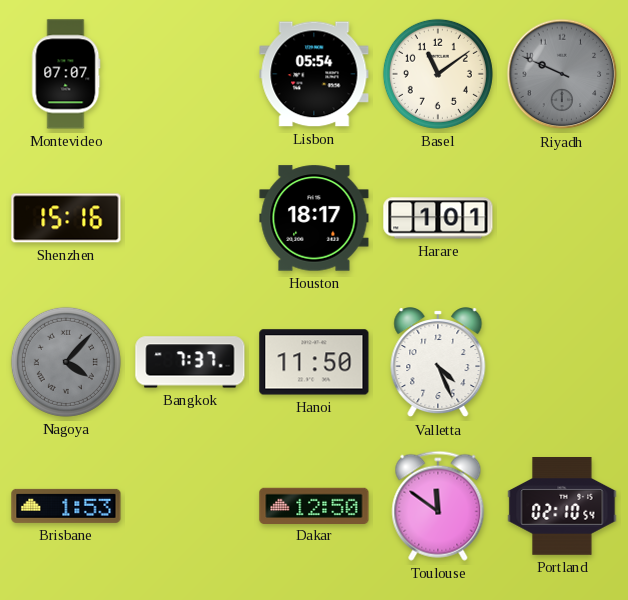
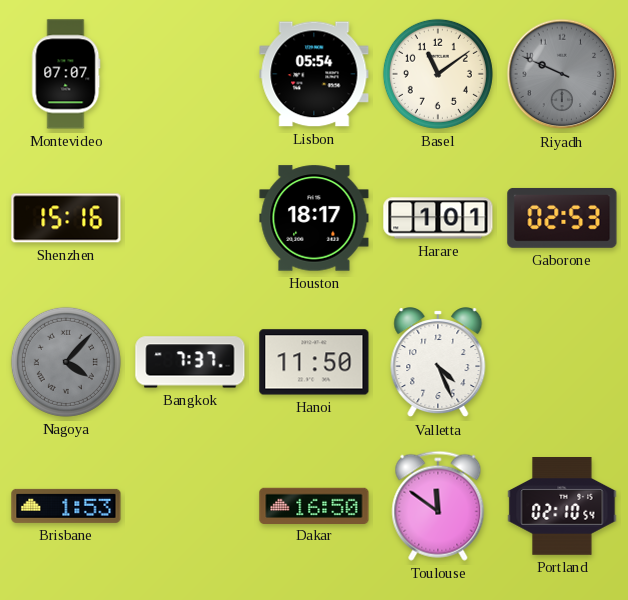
Gaborone: none -> 02:53 (562, 218)
Dakar: 12:50 -> 16:50 (314, 505)
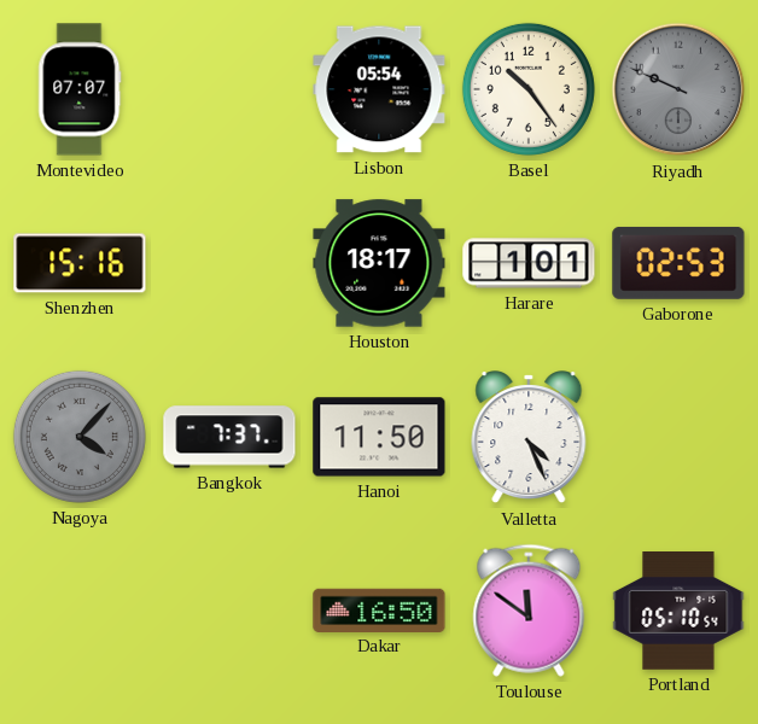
Basel: 11:09 -> 10:24 (529, 89)
Brisbane: 1:53 -> none (66, 506)
Portland: 02:10 -> 05:10 (678, 612)
